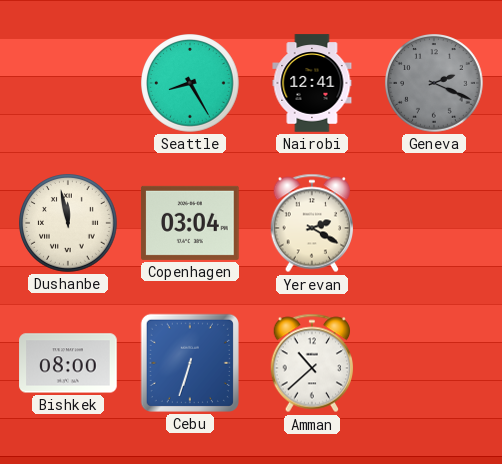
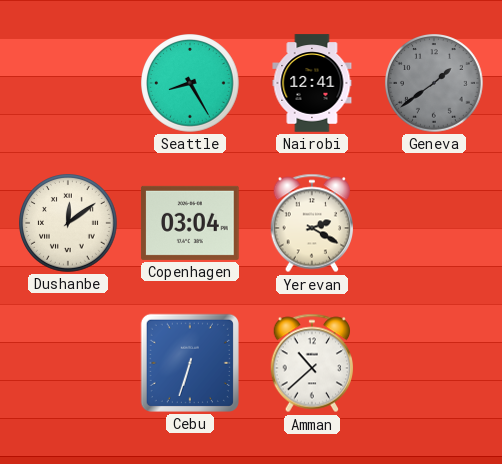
Geneva: 2:19 -> 1:39 (434, 83)
Dushanbe: 11:58 -> 12:09 (68, 223)
Bishkek: 08:00 -> none (68, 363)
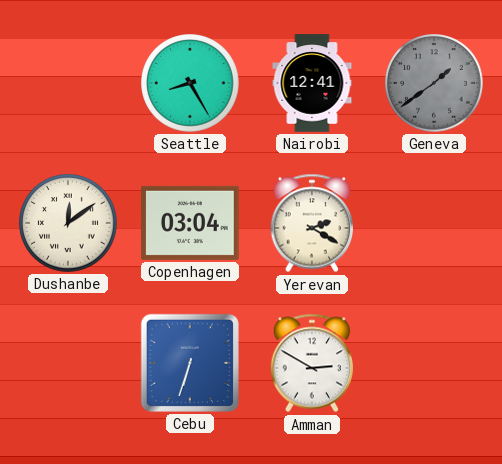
Amman: 10:38 -> 2:50 (311, 363)
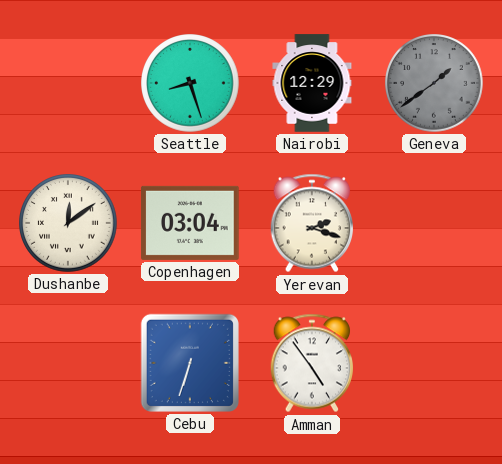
Seattle: 8:25 -> 8:27 (190, 83)
Nairobi: 12:41 -> 12:29 (312, 83)
Yerevan: 2:20 -> 2:18 (311, 223)
Amman: 2:50 -> 4:54 (311, 363)
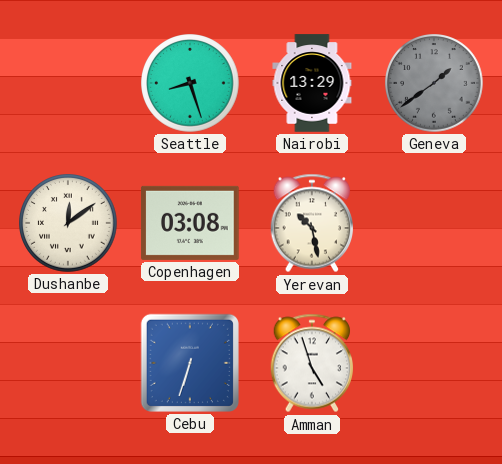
Nairobi: 12:29 -> 13:29 (312, 83)
Copenhagen: 03:04 -> 03:08 (190, 223)
Yerevan: 2:18 -> 10:28 (311, 223)
Amman: 4:54 -> 4:57 (311, 363)
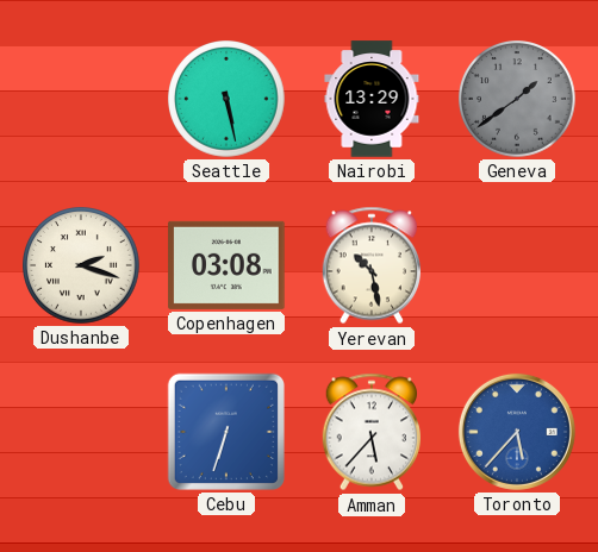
Seattle: 8:27 -> 5:28 (226, 99)
Dushanbe: 12:09 -> 2:18 (81, 265)
Amman: 4:57 -> 5:37 (370, 432)
Toronto: none -> 5:37 (517, 432)
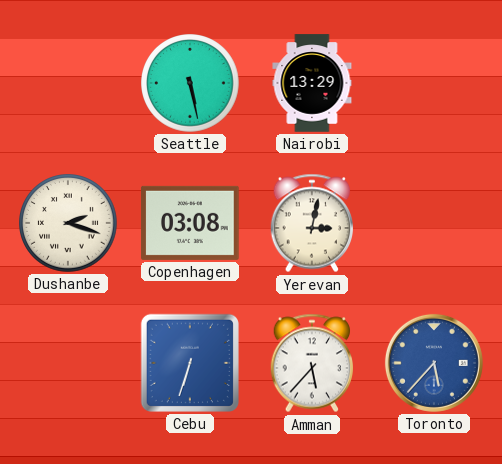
Geneva: 1:39 -> none (517, 99)
Yerevan: 10:28 -> 3:02 (311, 223)
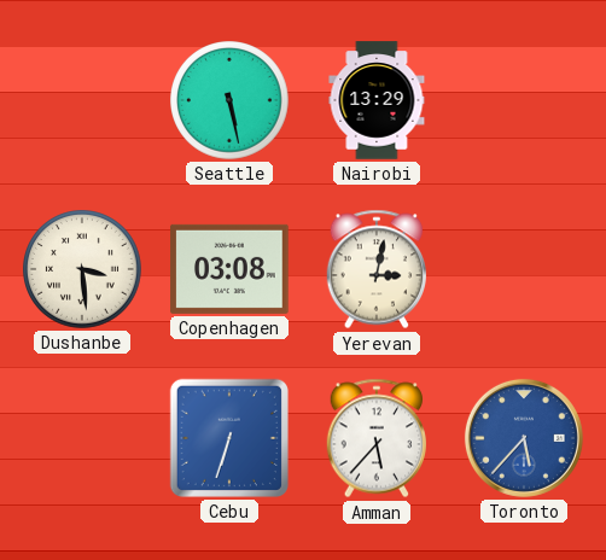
Dushanbe: 2:18 -> 3:29 (82, 269)
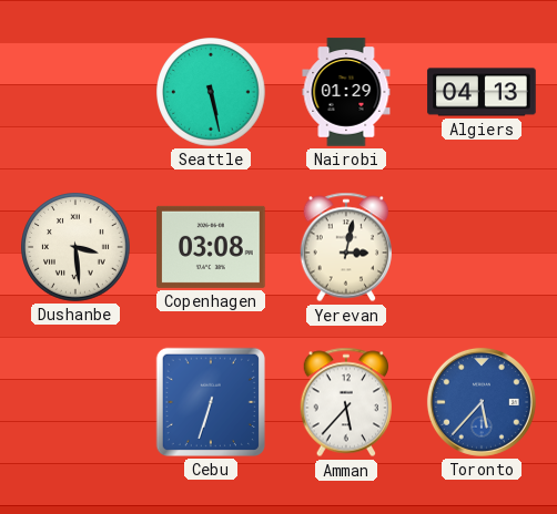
Nairobi: 13:29 -> 01:29 (346, 92)
Algiers: none -> 04:13 (482, 92)
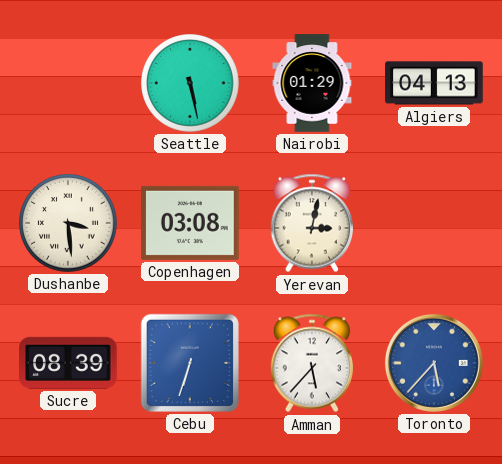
Sucre: none -> 08:39 (68, 363)
